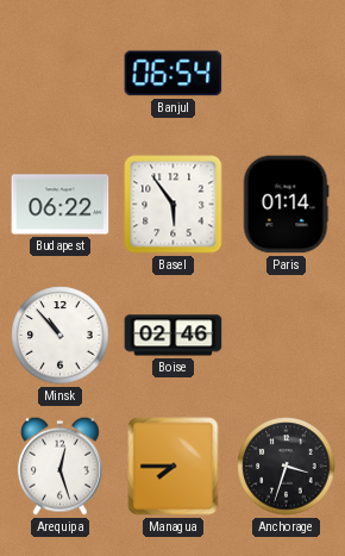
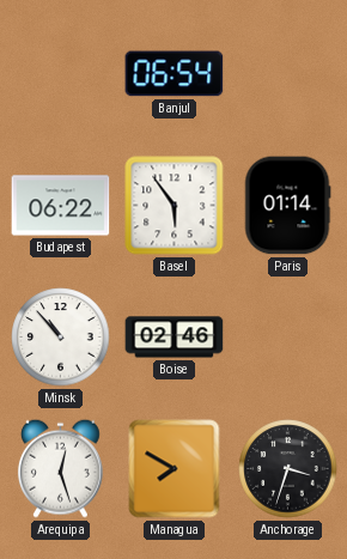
Managua: 7:45 -> 7:50 (175, 469)
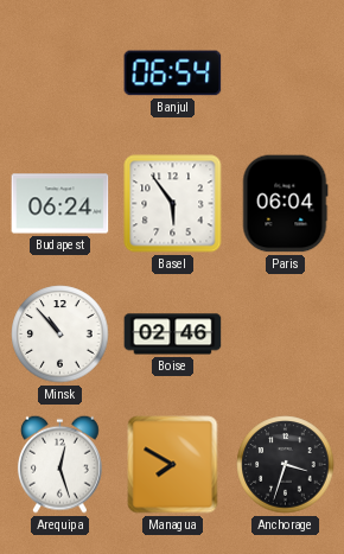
Budapest: 06:22 -> 06:24 (60, 204)
Paris: 01:14 -> 06:04 (285, 204)
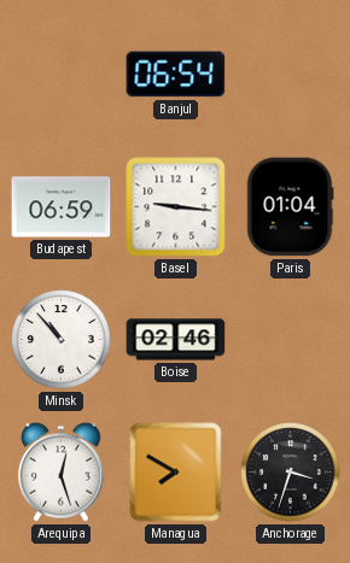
Budapest: 06:24 -> 06:59 (62, 207)
Basel: 5:54 -> 9:16 (176, 207)
Paris: 06:04 -> 01:04 (290, 207)
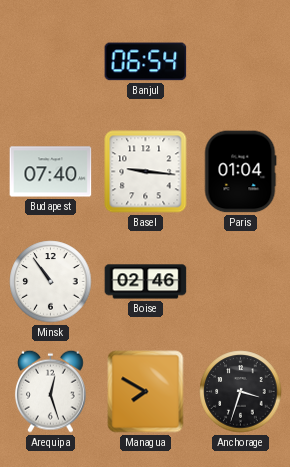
Budapest: 06:59 -> 07:40 (51, 172)
Minsk: 10:53 -> 10:54 (51, 282)
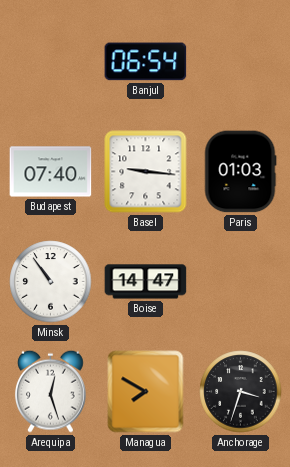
Paris: 01:04 -> 01:03 (240, 172)
Boise: 02:46 -> 14:47 (146, 282)
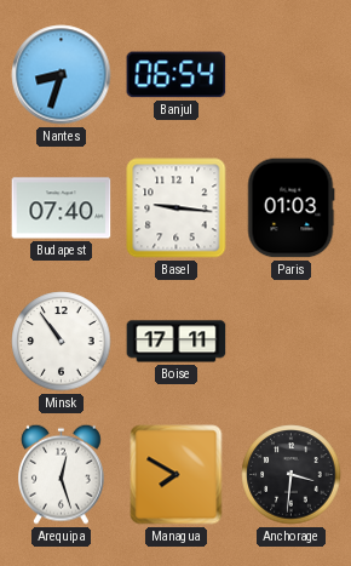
Nantes: none -> 8:33 (62, 75)
Boise: 14:47 -> 17:11 (177, 342)
Anchorage: 3:33 -> 3:31 (292, 475)
